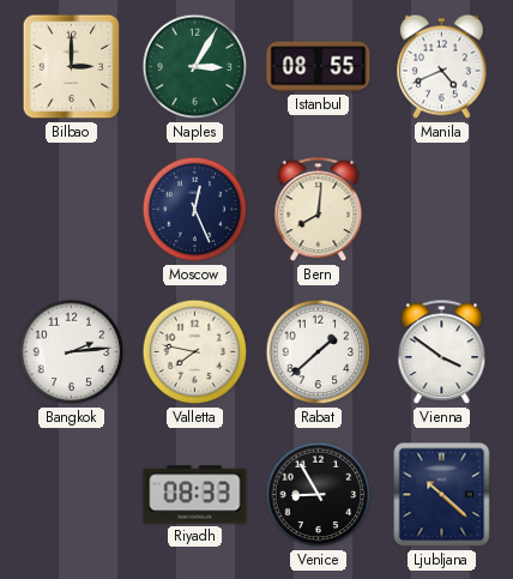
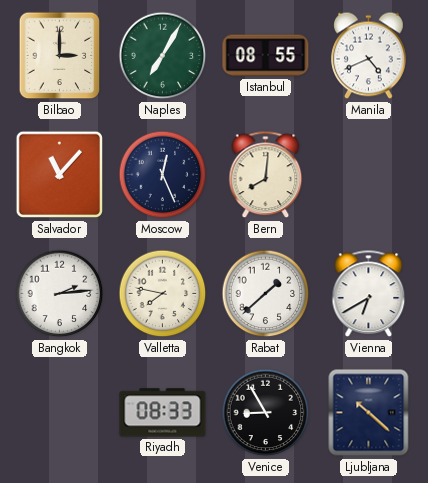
Naples: 3:05 -> 7:05 (163, 56)
Salvador: none -> 11:07 (60, 175)
Vienna: 3:51 -> 6:40 (369, 294)
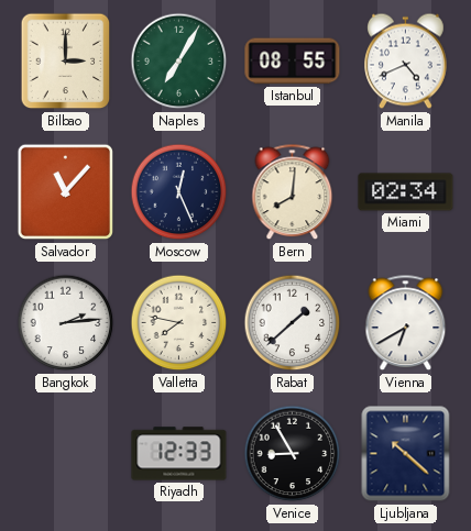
Miami: none -> 02:34 (406, 192)
Riyadh: 08:33 -> 12:33 (179, 454)
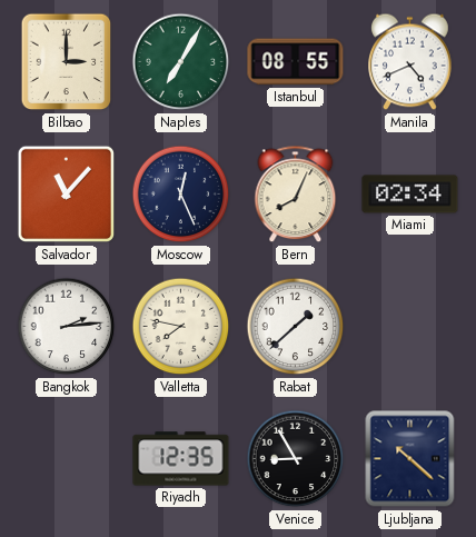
Bern: 8:01 -> 8:04 (296, 195)
Vienna: 6:40 -> none (406, 323)
Riyadh: 12:33 -> 12:35 (181, 459)
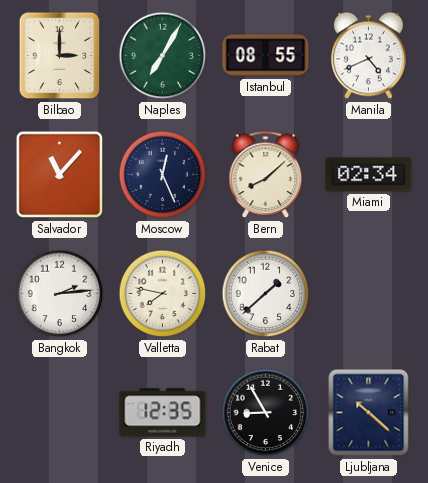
Bern: 8:04 -> 8:08 (266, 175)
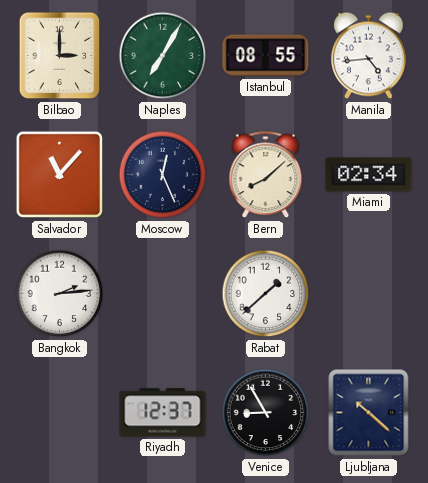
Manila: 4:41 -> 4:44 (369, 56)
Valletta: 7:47 -> none (163, 294)
Riyadh: 12:35 -> 12:37 (163, 413)
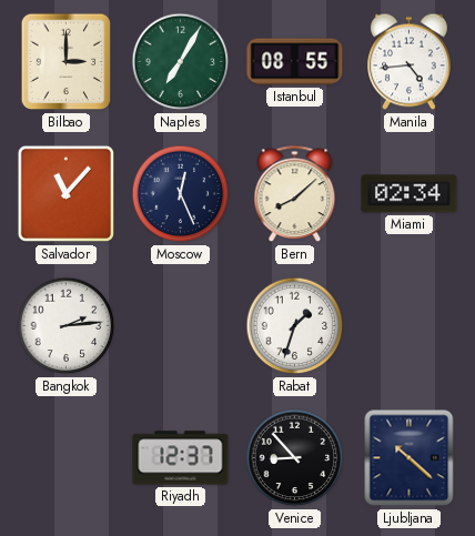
Rabat: 1:38 -> 1:33 (295, 326)
Venice: 8:55 -> 8:53 (295, 458)
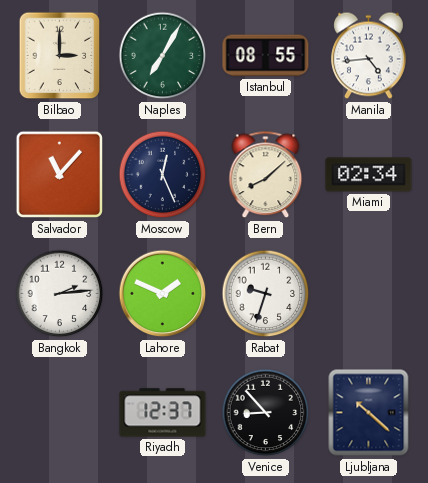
Lahore: none -> 1:49 (163, 294)
Rabat: 1:33 -> 9:33 (266, 294)
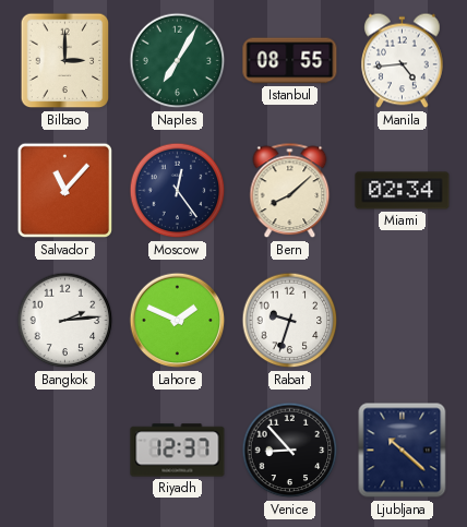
Moscow: 12:26 -> 12:24 (178, 191)
